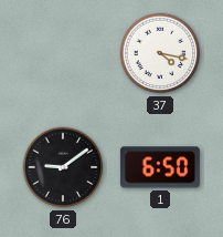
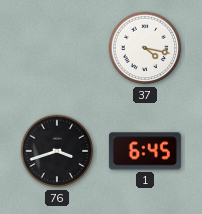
76: 9:09 -> 3:42 (57, 151)
1: 6:50 -> 6:45 (145, 151)
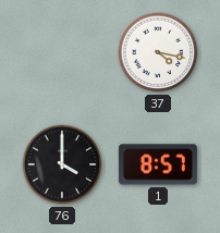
76: 3:42 -> 4:00 (62, 164)
1: 6:45 -> 8:57 (158, 164)
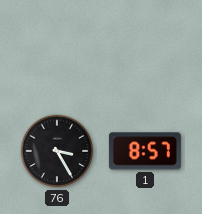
37: 4:17 -> none (158, 52)
76: 4:00 -> 3:25 (57, 151)
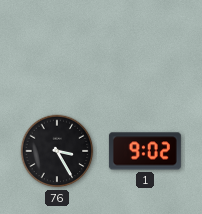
1: 8:57 -> 9:02 (145, 151)
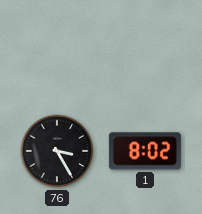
1: 9:02 -> 8:02 (145, 151)
